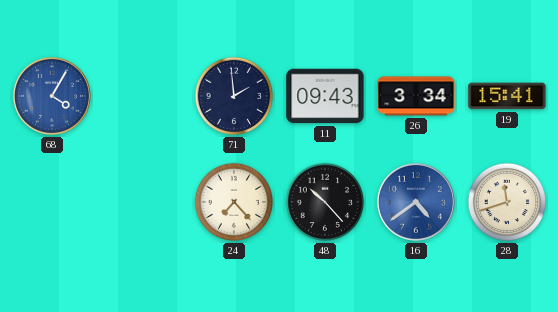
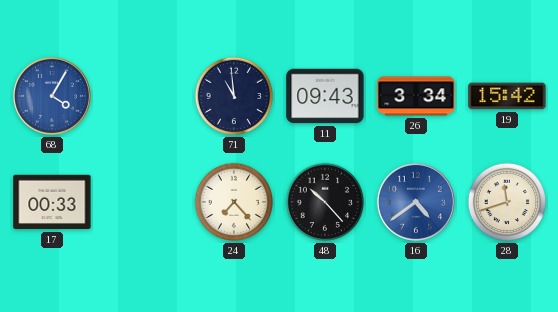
71: 1:59 -> 10:59 (234, 96)
19: 15:41 -> 15:42 (507, 96)
17: none -> 00:33 (52, 202)
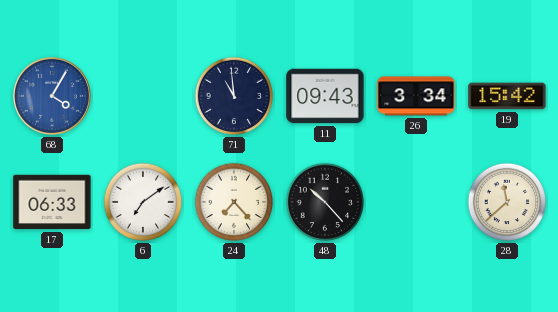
17: 00:33 -> 06:33 (52, 202)
6: none -> 7:09 (143, 202)
16: 4:39 -> none (416, 202)
28: 11:42 -> 11:38 (507, 202)
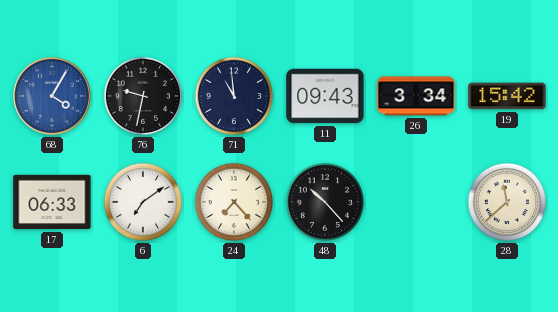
76: none -> 9:32 (143, 96)
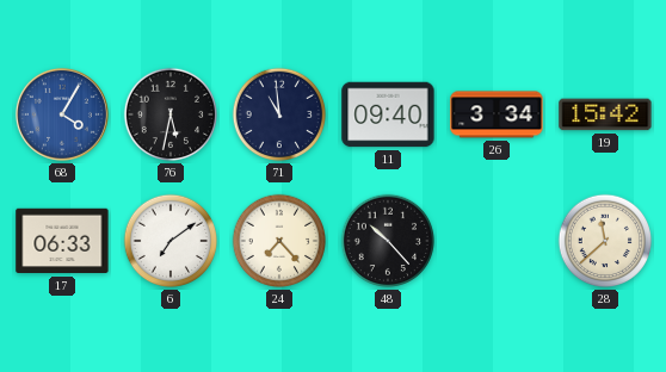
76: 9:32 -> 5:32 (171, 114)
11: 09:43 -> 09:40 (388, 114)
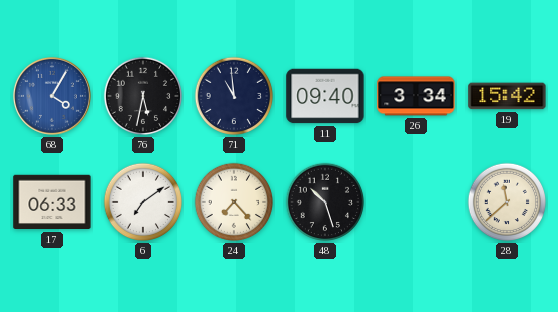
48: 10:23 -> 10:27 (325, 202)
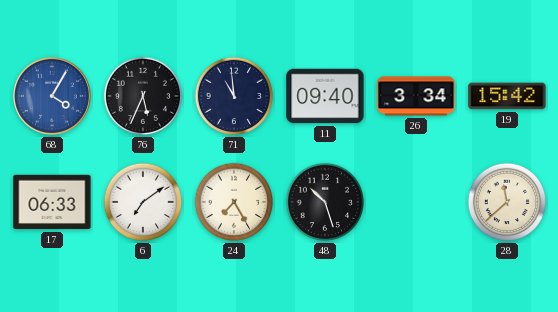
76: 5:32 -> 5:34 (143, 96)
24: 7:23 -> 7:25 (234, 202)
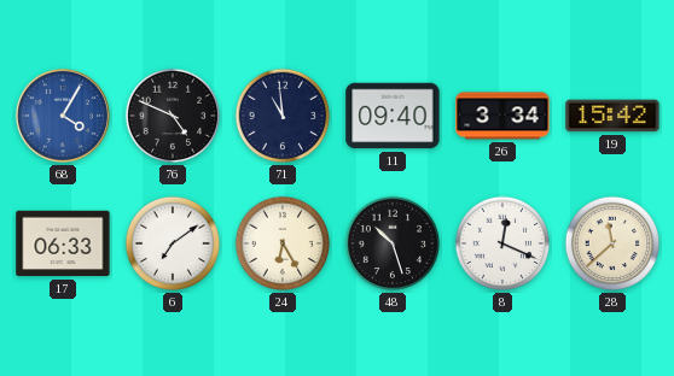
76: 5:34 -> 4:49 (173, 116)
24: 7:25 -> 6:25 (283, 243)
8: none -> 12:19 (502, 243)
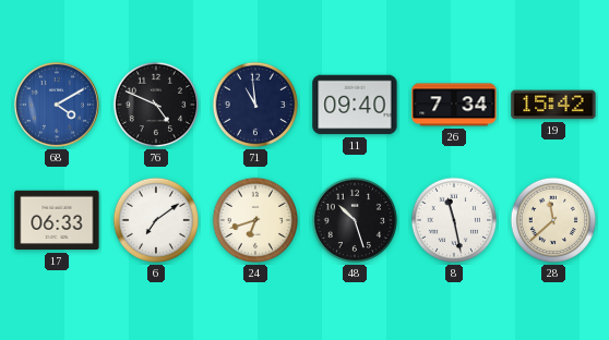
68: 4:05 -> 4:10 (57, 105)
26: 3:34 -> 7:34 (454, 105)
24: 6:25 -> 6:42 (255, 220)
8: 12:19 -> 11:28 (454, 220)
